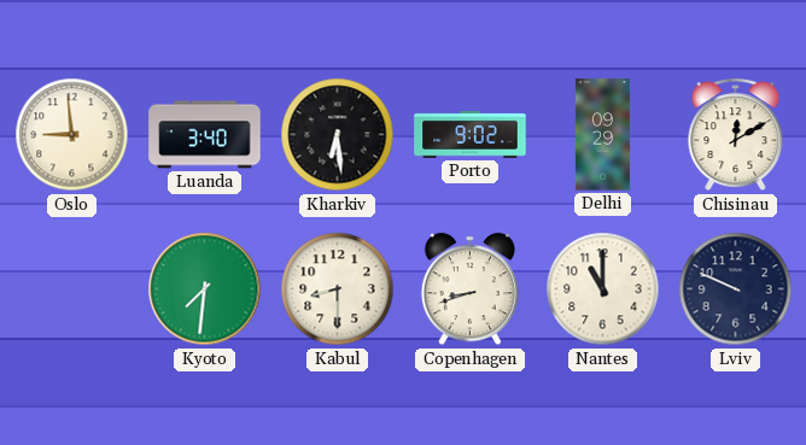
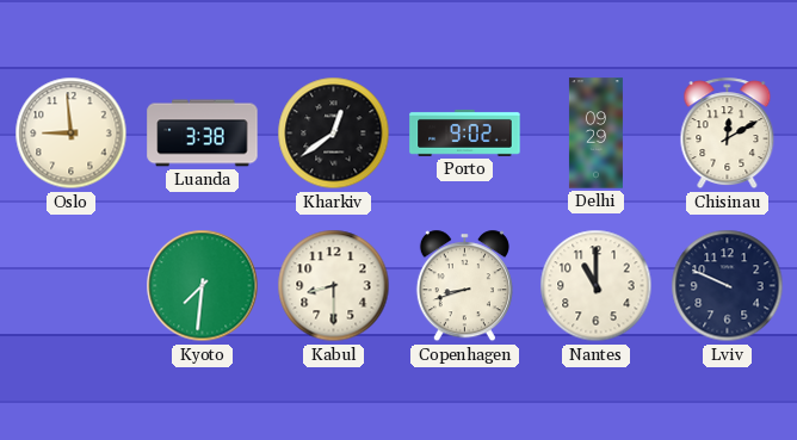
Luanda: 3:40 -> 3:38 (203, 134)
Kharkiv: 6:29 -> 12:39 (334, 134)
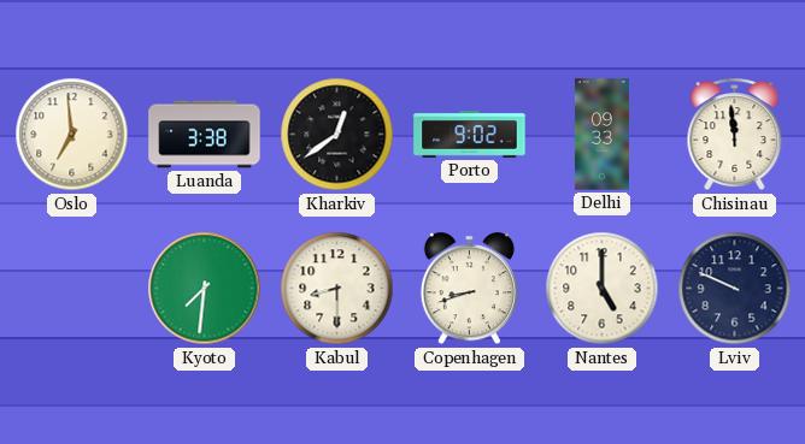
Oslo: 8:59 -> 6:59 (72, 135)
Delhi: 09:29 -> 09:33 (601, 135)
Chisinau: 12:10 -> 11:59 (735, 135)
Nantes: 11:00 -> 5:00 (603, 289)
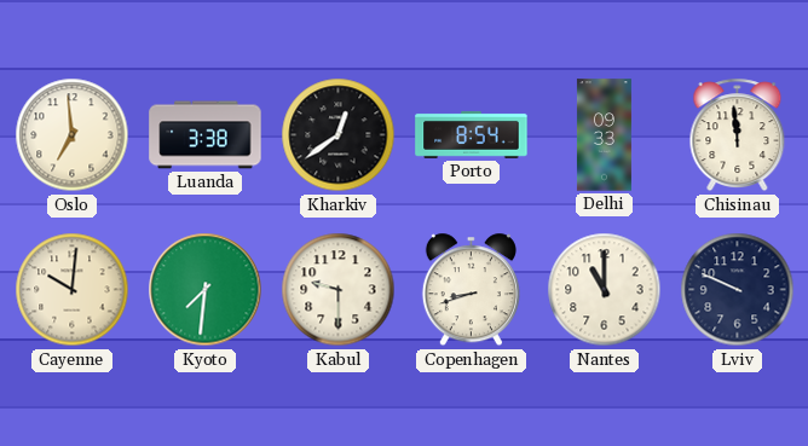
Porto: 9:02 -> 8:54 (472, 134)
Cayenne: none -> 10:01 (73, 290)
Kabul: 8:30 -> 9:30 (339, 290)
Nantes: 5:00 -> 11:00 (605, 290)
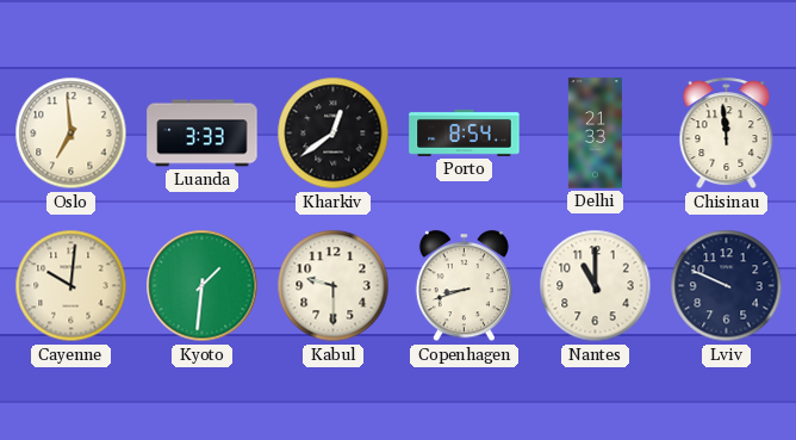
Luanda: 3:38 -> 3:33 (203, 134)
Delhi: 09:33 -> 21:33 (595, 134)
Kyoto: 7:31 -> 1:31 (203, 286)
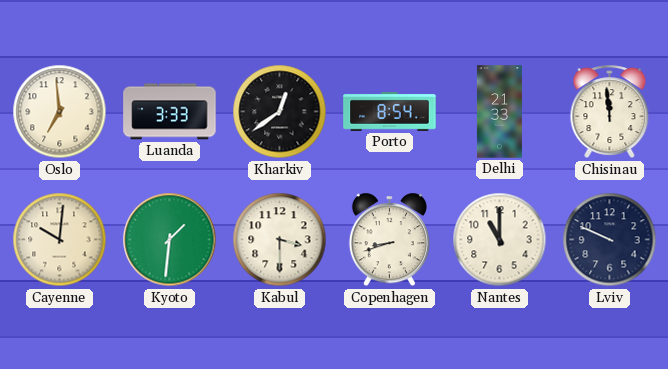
Kabul: 9:30 -> 3:30 (280, 240)
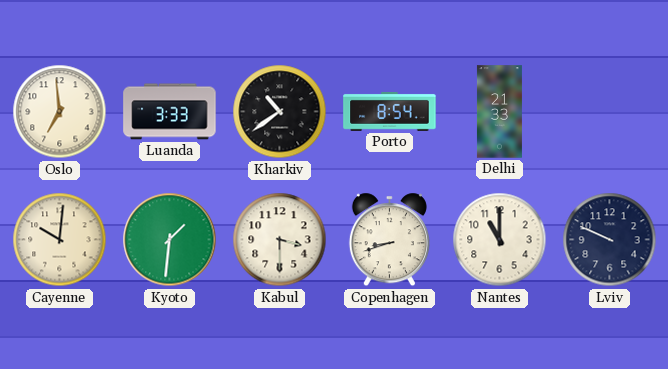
Kharkiv: 12:39 -> 10:39 (280, 112)
Chisinau: 11:59 -> none (610, 112)
